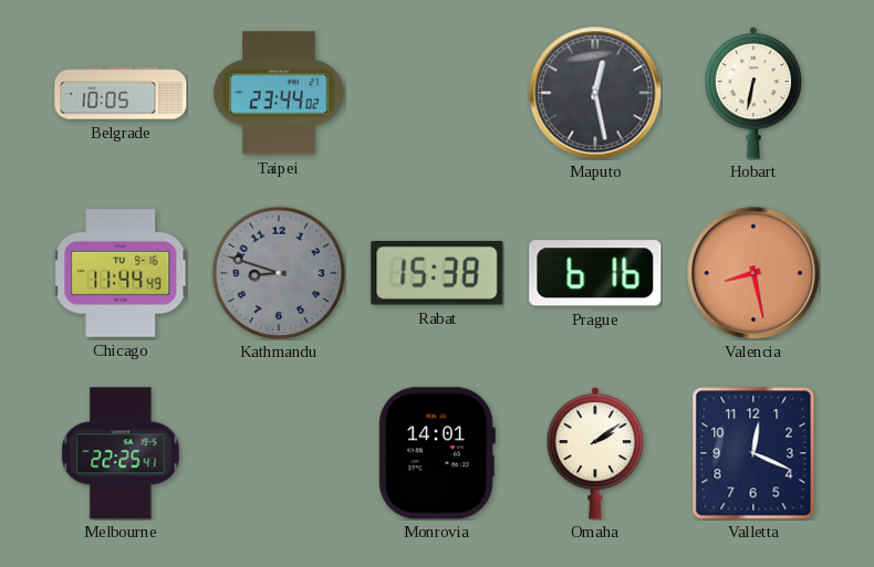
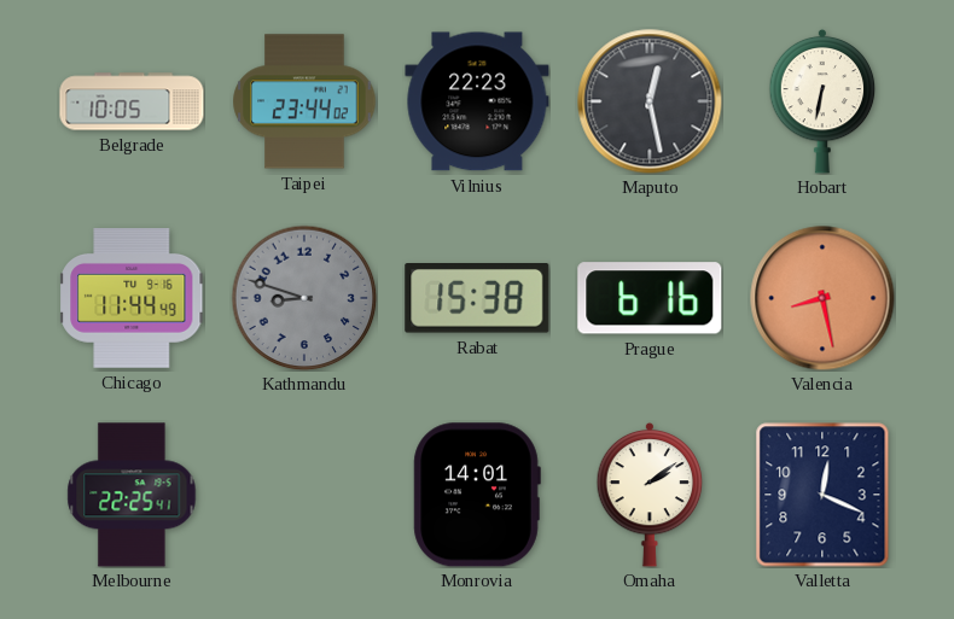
Vilnius: none -> 22:23 (477, 101)
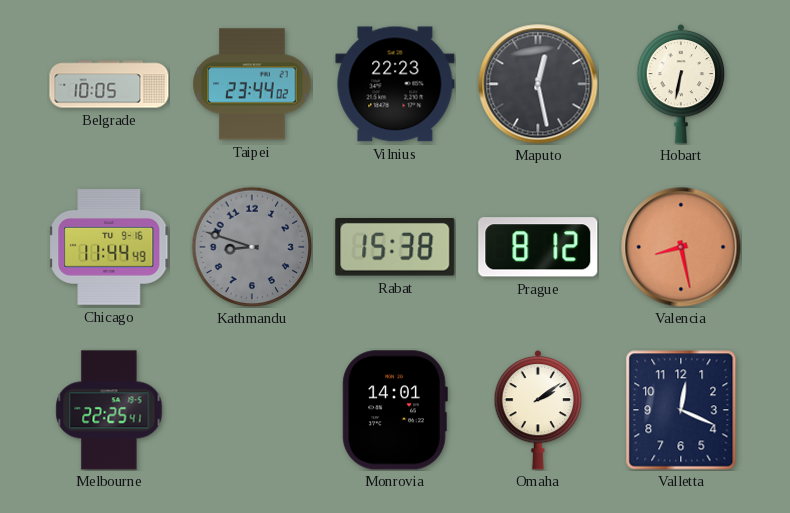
Prague: 6:16 -> 8:12 (538, 247)
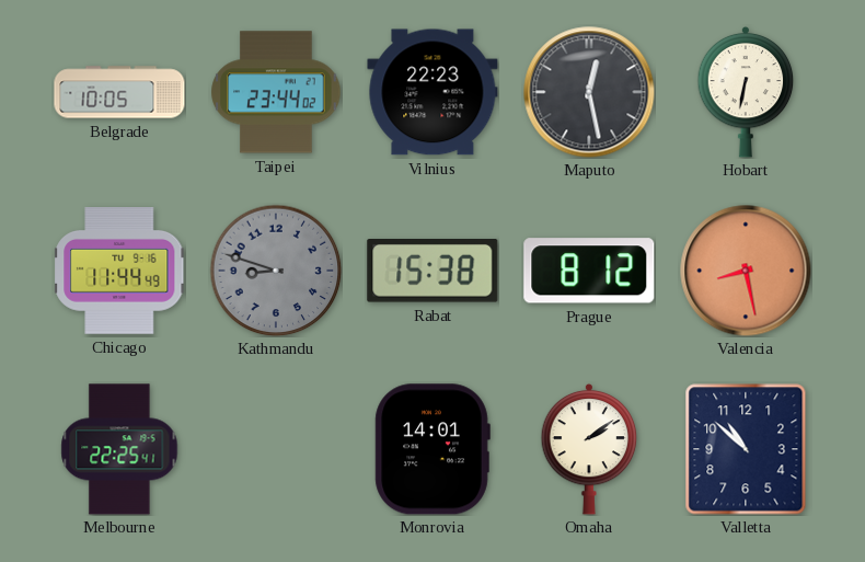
Valletta: 12:19 -> 10:52 (746, 449)
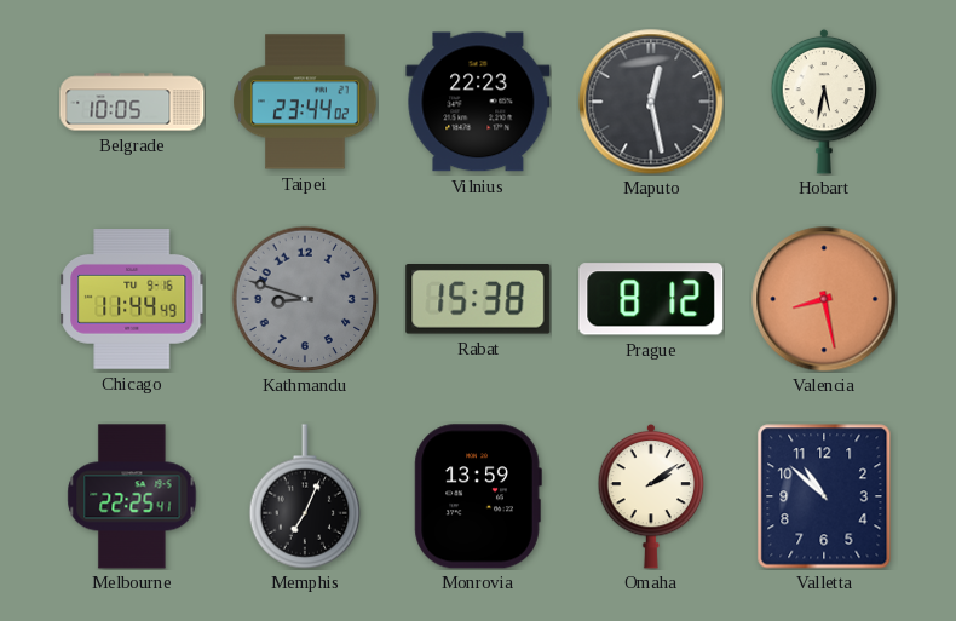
Hobart: 6:32 -> 5:32 (824, 102)
Memphis: none -> 7:04 (305, 496)
Monrovia: 14:01 -> 13:59 (478, 496)
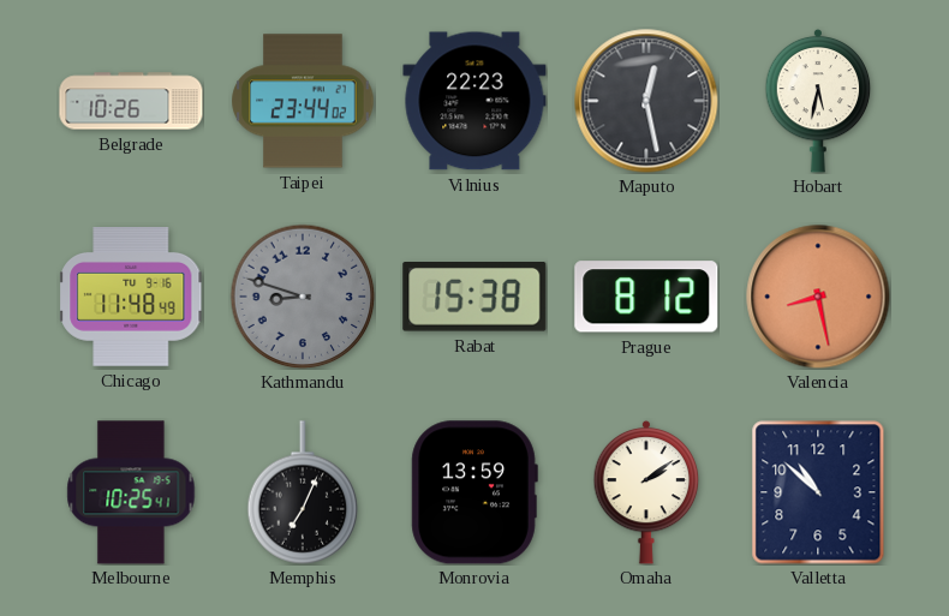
Belgrade: 10:05 -> 10:26 (131, 101)
Chicago: 11:44 -> 11:48 (131, 298)
Melbourne: 22:25 -> 10:25 (131, 492)
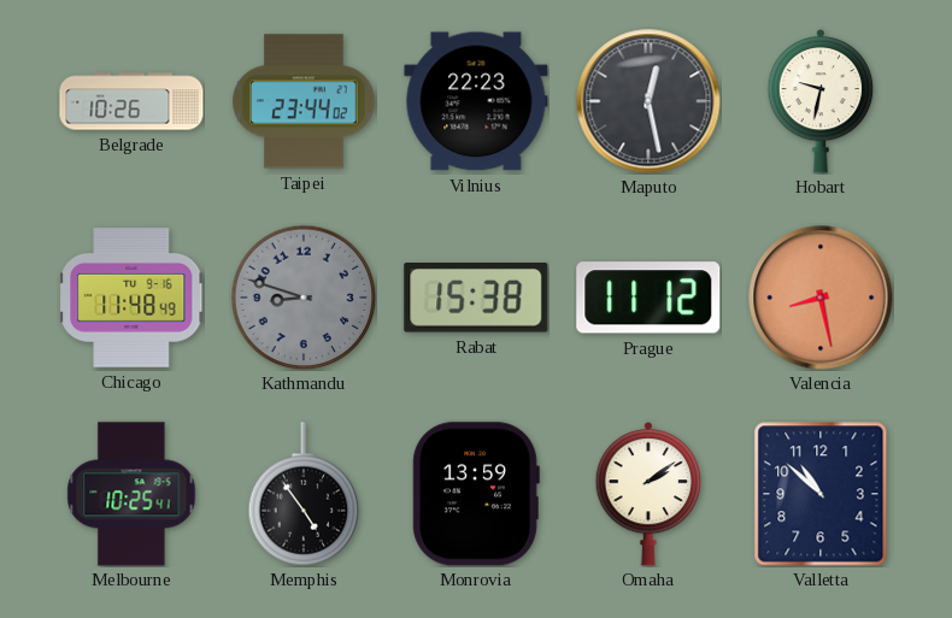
Hobart: 5:32 -> 9:32 (821, 101)
Prague: 8:12 -> 11:12 (648, 298)
Memphis: 7:04 -> 4:54 (304, 494)
